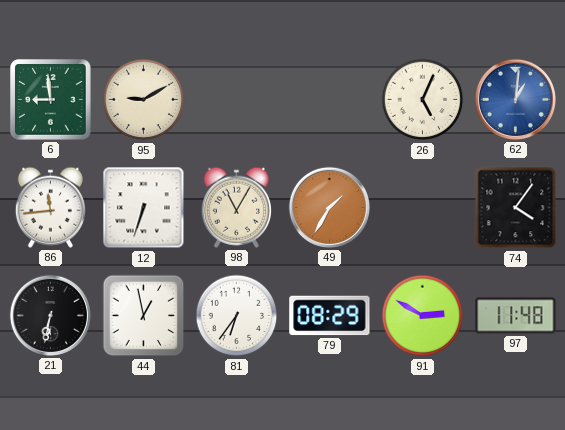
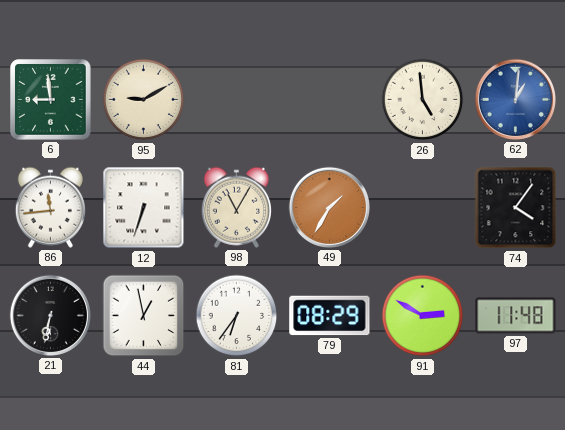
26: 5:04 -> 4:59 (423, 100)
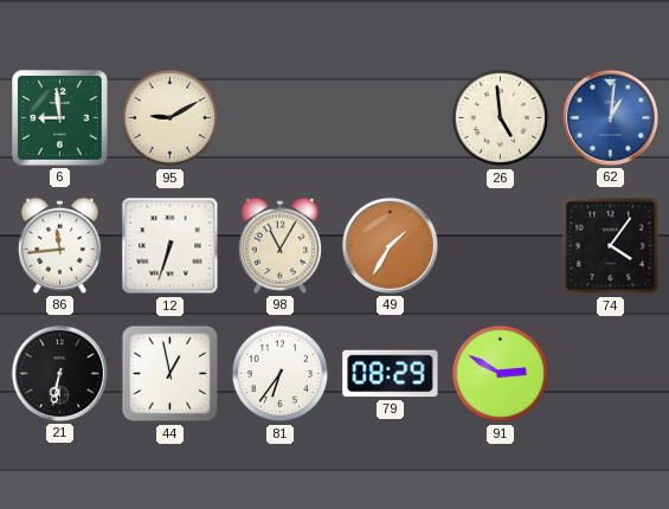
97: 11:48 -> none (516, 316)
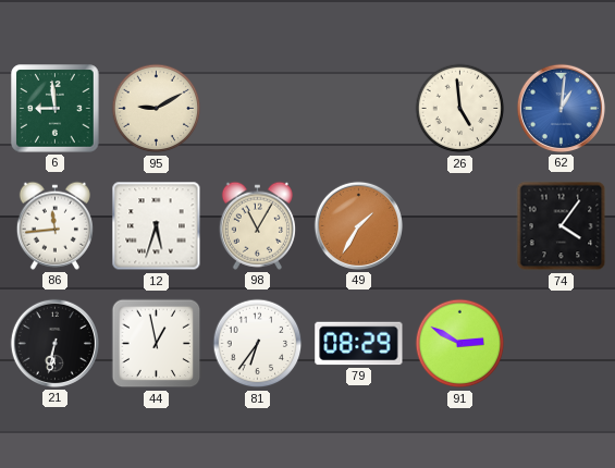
12: 6:33 -> 5:33 (157, 226)
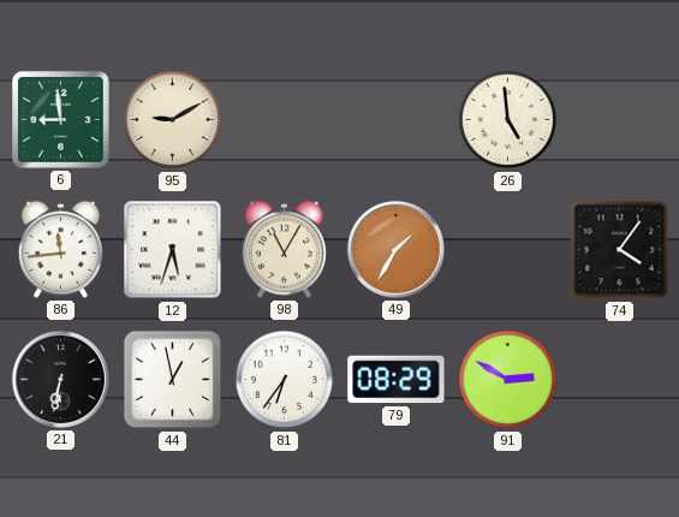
62: 1:01 -> none (561, 108)
